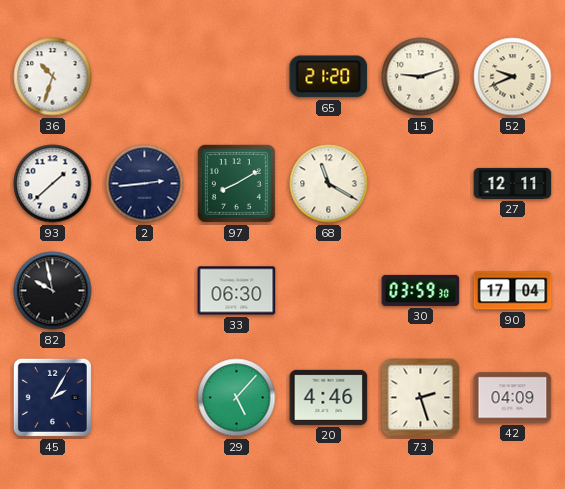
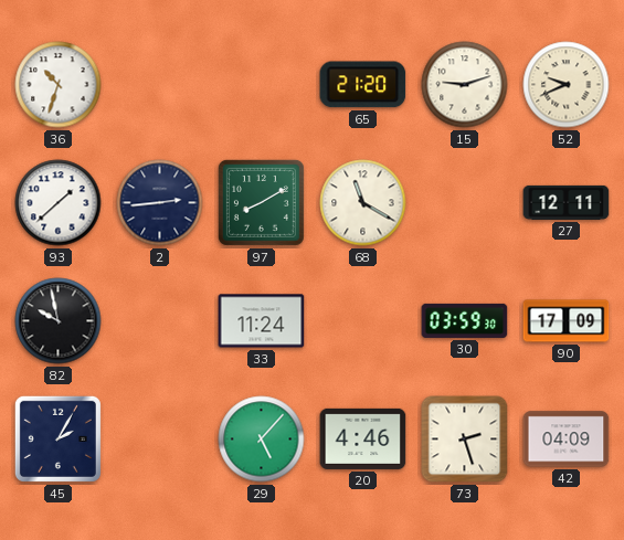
33: 06:30 -> 11:24 (262, 321)
90: 17:04 -> 17:09 (567, 321)
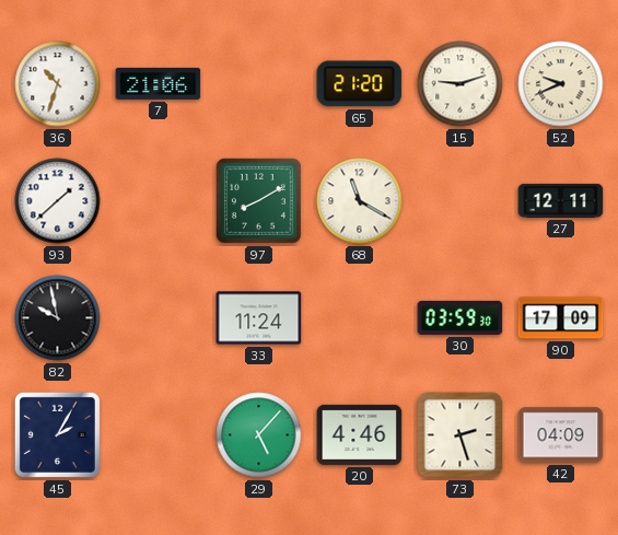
7: none -> 21:06 (159, 83)
2: 2:44 -> none (160, 203)
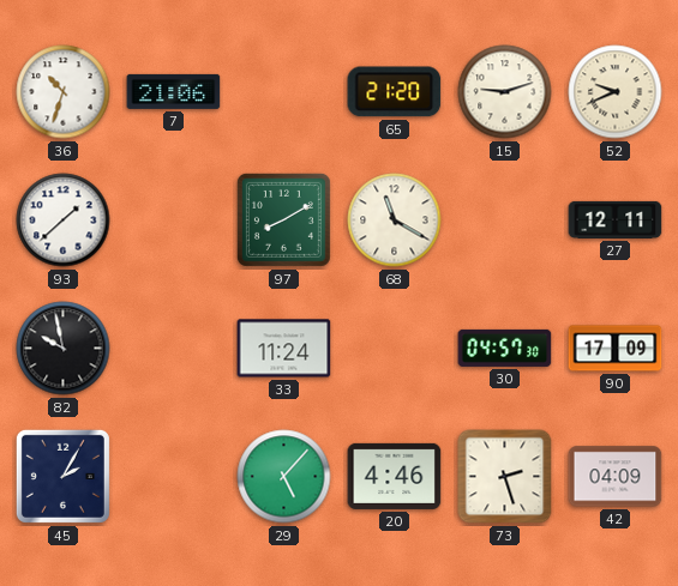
30: 03:59 -> 04:57 (505, 348)
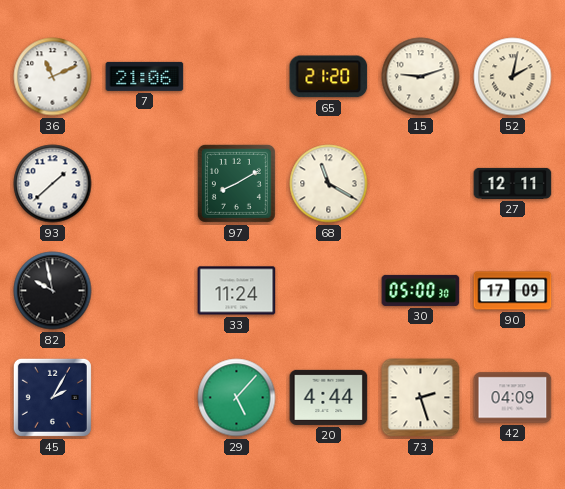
36: 10:33 -> 11:11 (53, 77)
52: 9:41 -> 2:02 (513, 77)
30: 04:57 -> 05:00 (421, 290)
20: 4:46 -> 4:44 (329, 397)
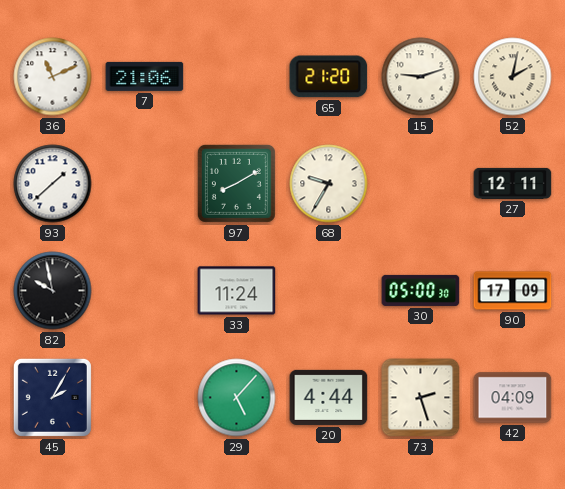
68: 11:20 -> 9:35 (329, 184)
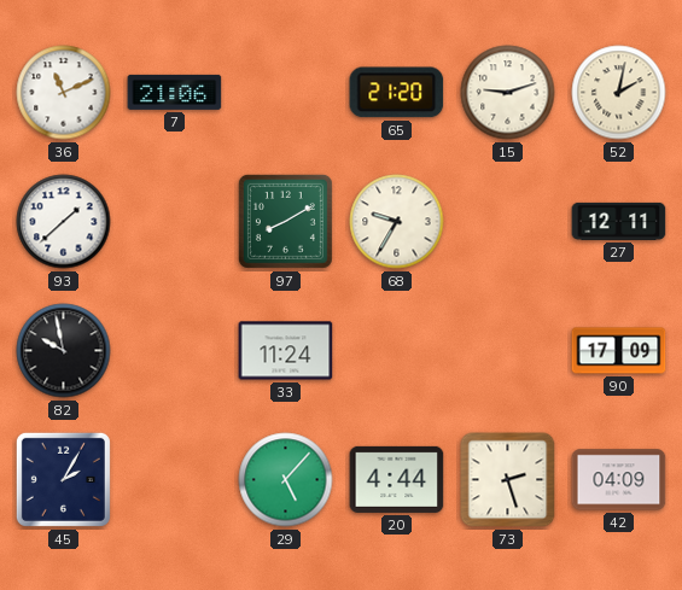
30: 05:00 -> none (421, 290)
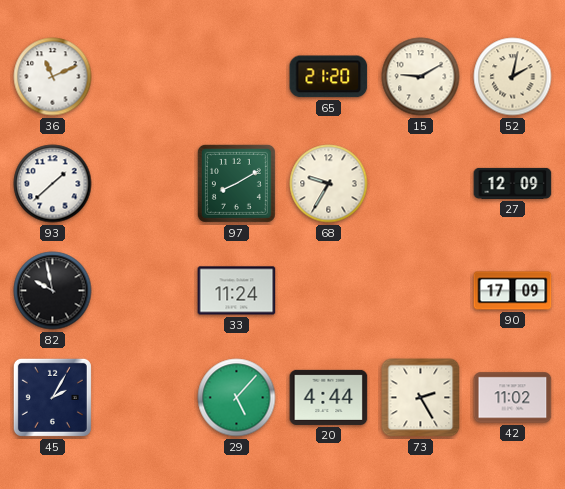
7: 21:06 -> none (175, 92)
15: 9:12 -> 9:10 (421, 77)
27: 12:11 -> 12:09 (513, 183)
73: 2:27 -> 2:25 (421, 398)
42: 04:09 -> 11:02 (513, 398)
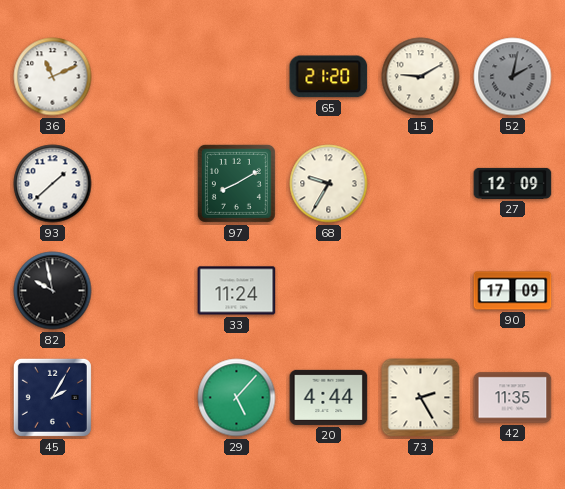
52 dial: cream -> grey (513, 77)
42: 11:02 -> 11:35 (513, 398)
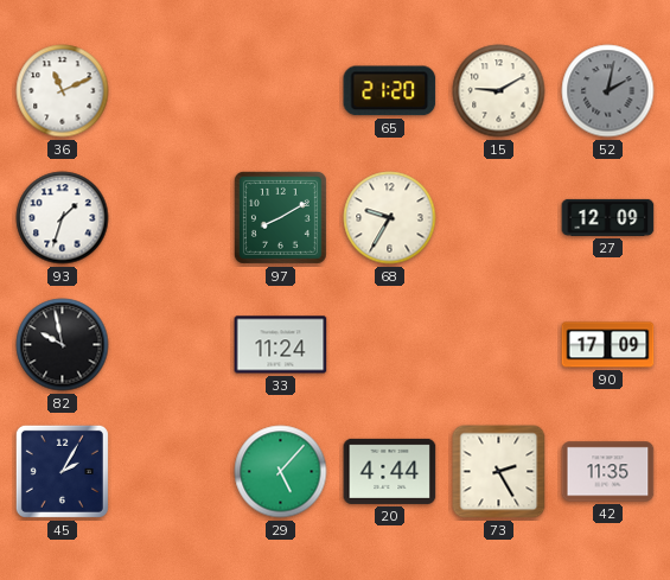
93: 1:38 -> 1:33 (63, 218)
